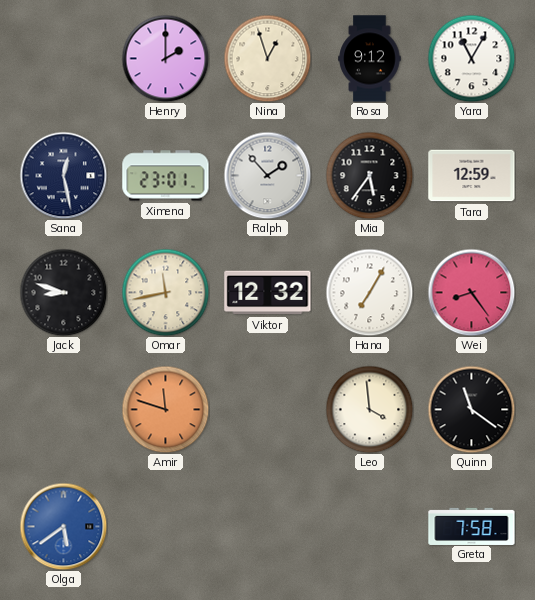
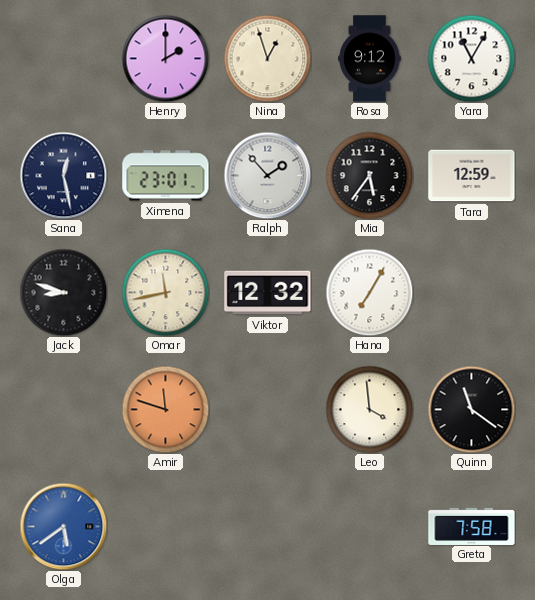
Wei: 8:24 -> none (471, 292)
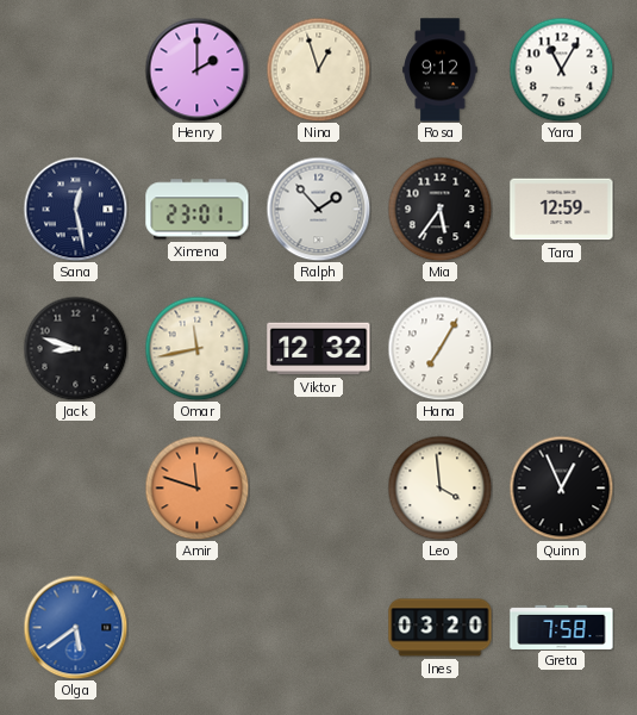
Quinn: 11:21 -> 12:56 (561, 487)
Ines: none -> 03:20 (441, 628)
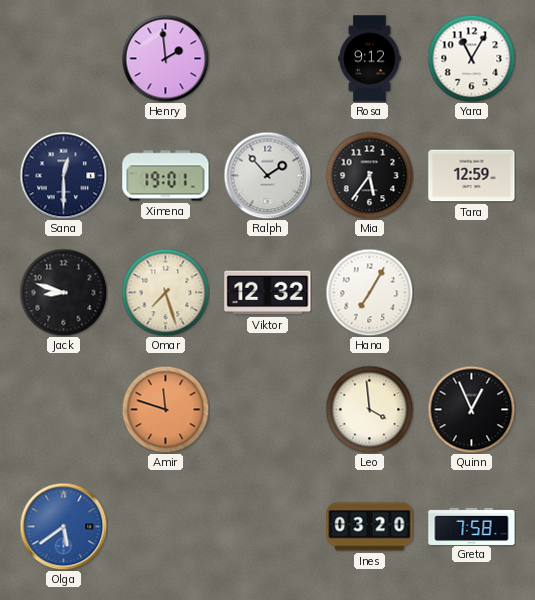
Henry: 2:00 -> 1:59 (165, 58)
Nina: 12:57 -> none (318, 69)
Sana: 12:28 -> 12:30 (63, 175)
Ximena: 23:01 -> 19:01 (166, 176)
Omar: 11:43 -> 7:27 (165, 292)
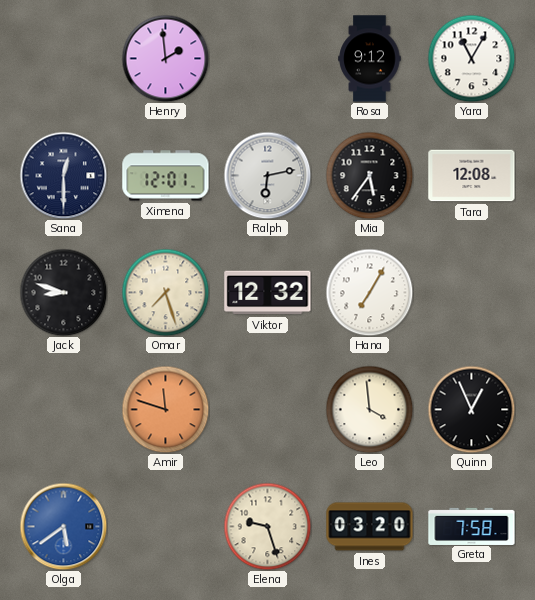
Ximena: 19:01 -> 12:01 (166, 176)
Ralph: 1:53 -> 6:13 (267, 175)
Tara: 12:59 -> 12:08 (472, 176)
Elena: none -> 9:27 (267, 526)
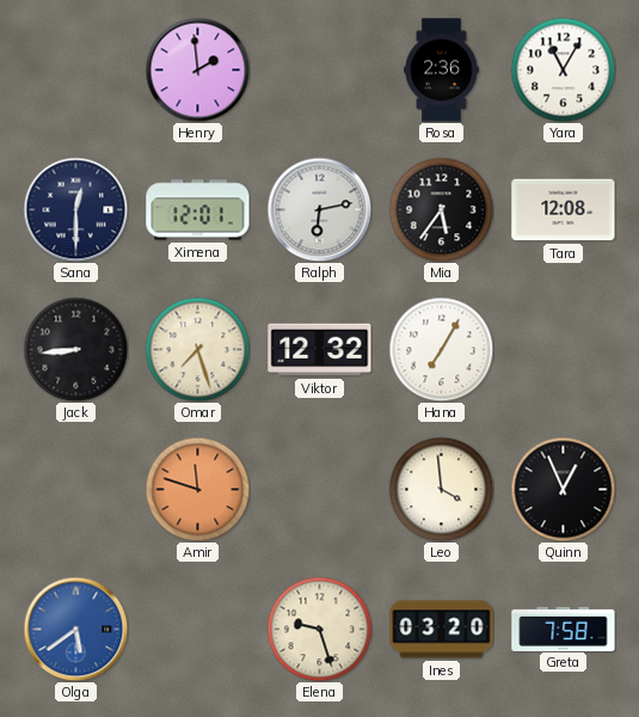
Rosa: 9:12 -> 2:36 (442, 71)
Jack: 8:48 -> 8:44 (75, 349)
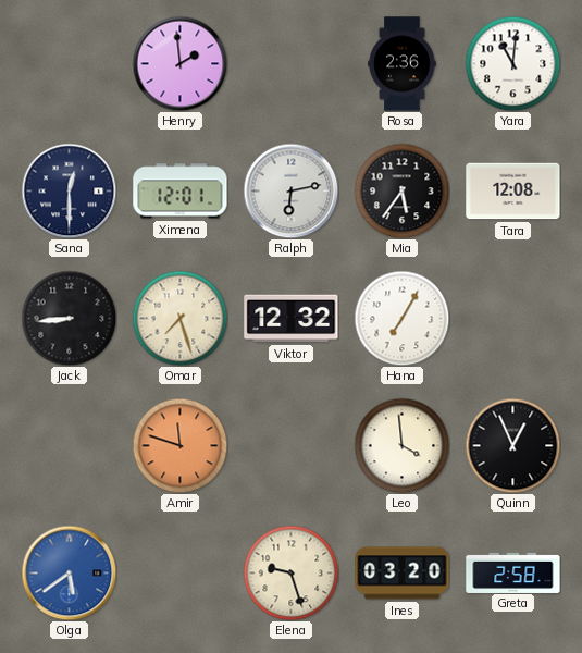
Yara: 11:05 -> 11:01 (512, 63)
Greta: 7:58 -> 2:58 (513, 572)
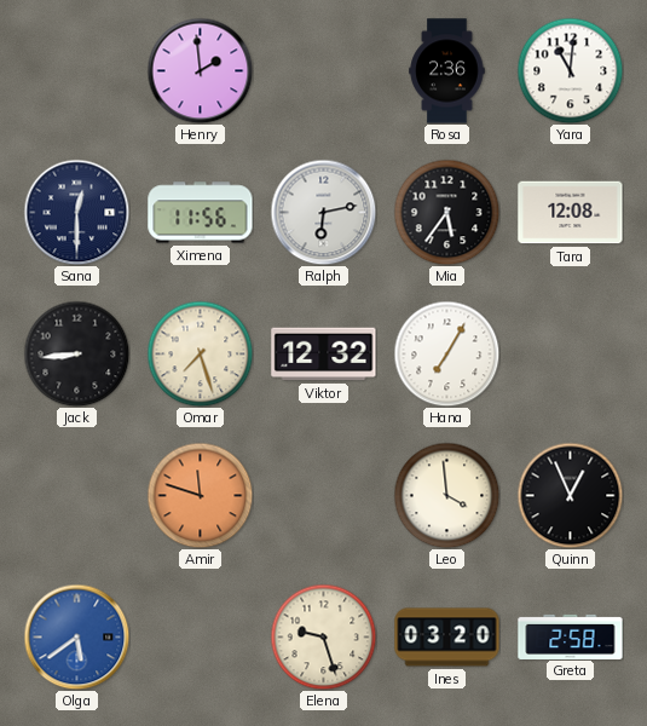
Ximena: 12:01 -> 11:56 (201, 213)
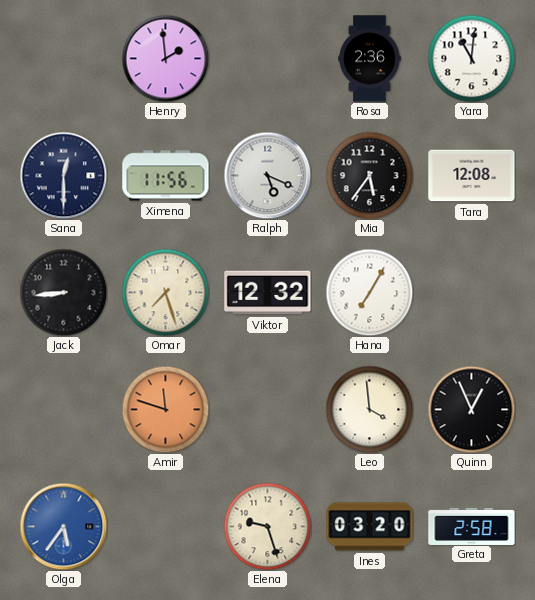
Ralph: 6:13 -> 5:19 (267, 175)
Olga: 5:39 -> 5:36 (63, 526)
